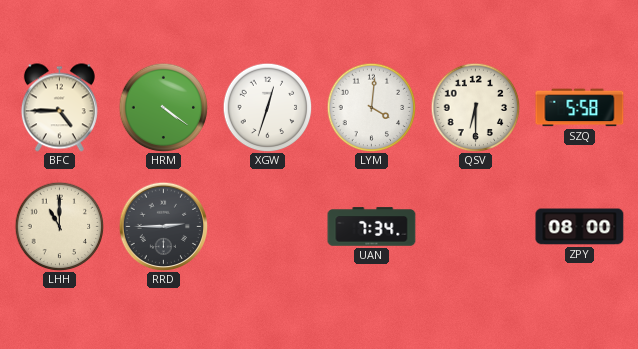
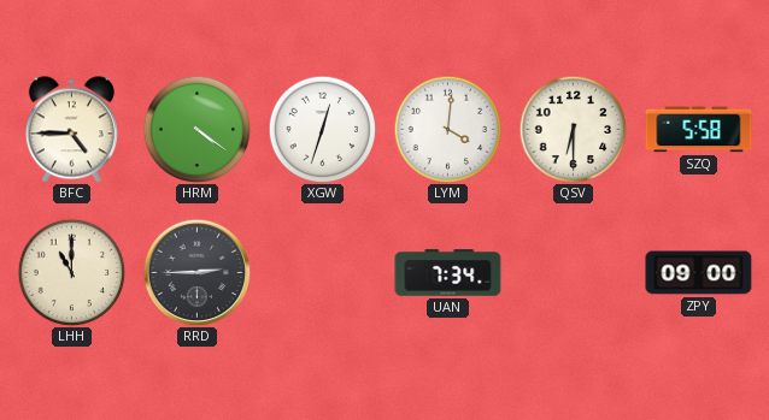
ZPY: 08:00 -> 09:00 (699, 273)
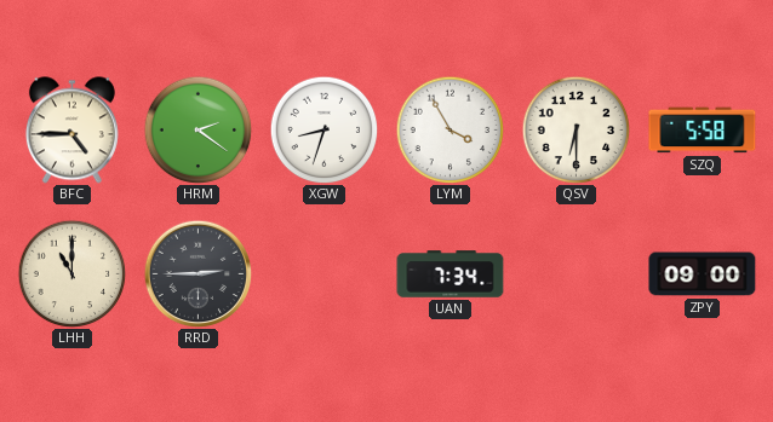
HRM: 4:21 -> 2:21 (197, 129)
XGW: 12:33 -> 8:33 (323, 129)
LYM: 4:01 -> 3:55 (450, 129)
